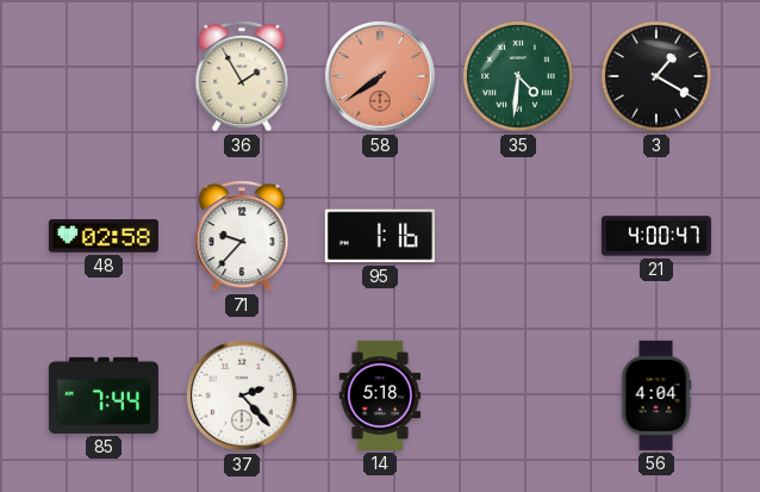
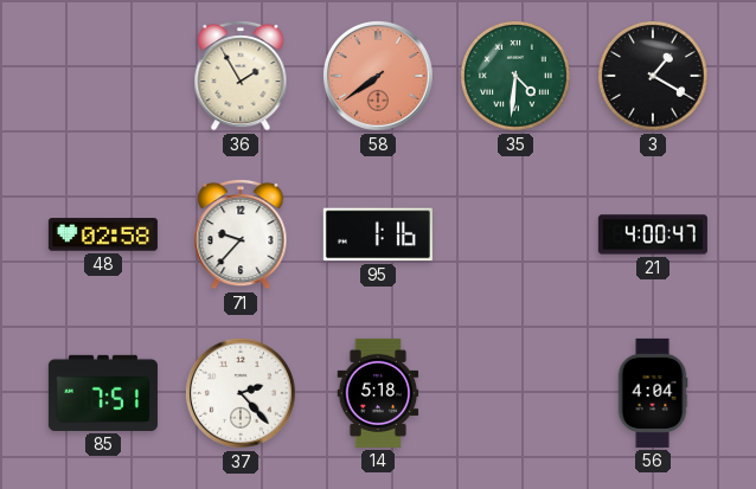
85: 7:44 -> 7:51 (103, 393)
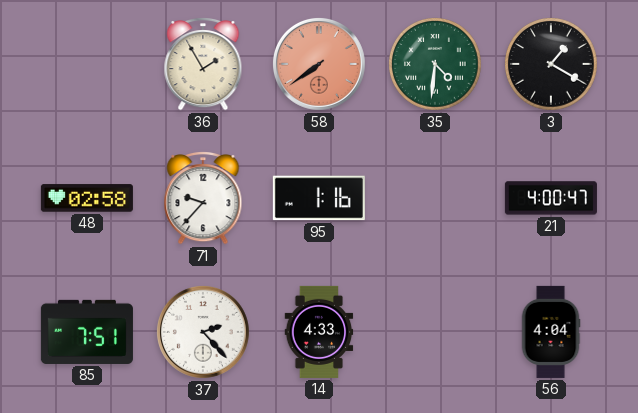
14: 5:18 -> 4:33 (319, 332)
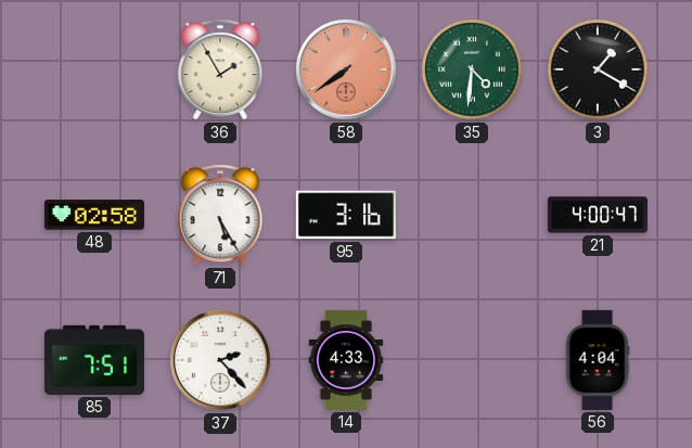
71: 9:37 -> 5:25 (220, 216)
95: 1:16 -> 3:16 (346, 215)
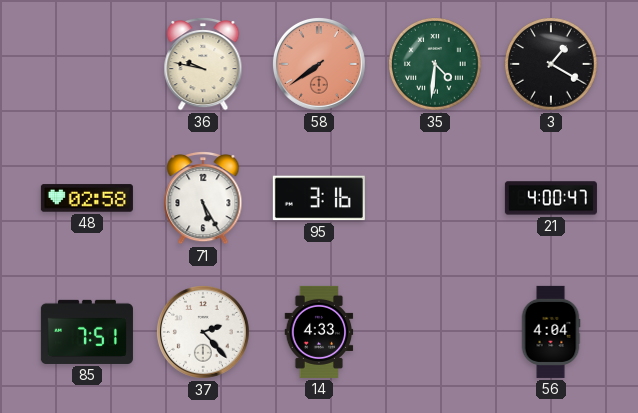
36: 1:55 -> 9:47 (203, 65)
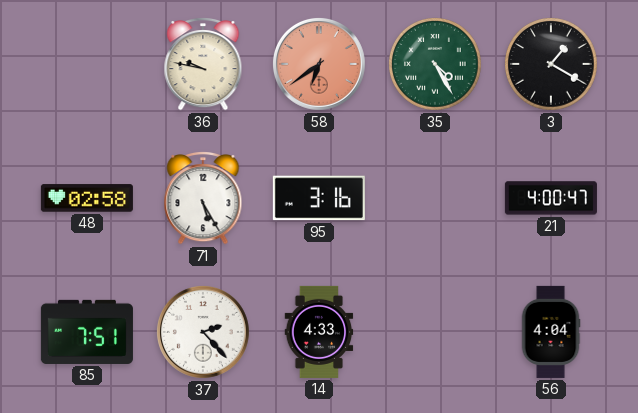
58: 7:39 -> 6:39 (319, 64)
35: 4:31 -> 4:25 (436, 65)
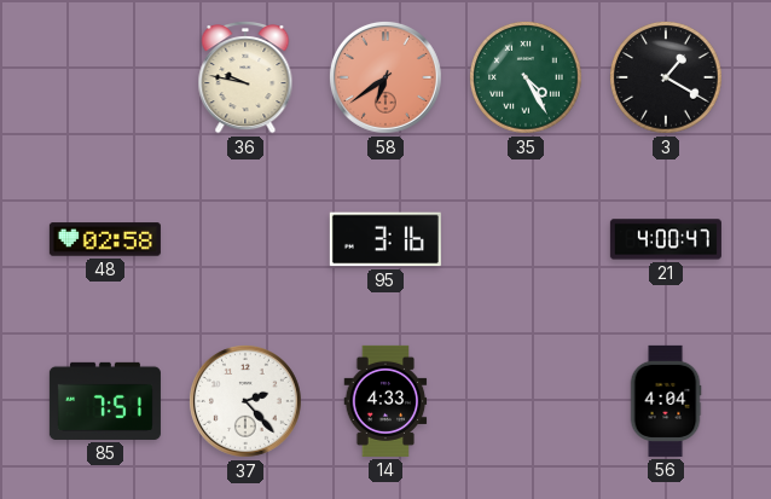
71: 5:25 -> none (203, 199)
